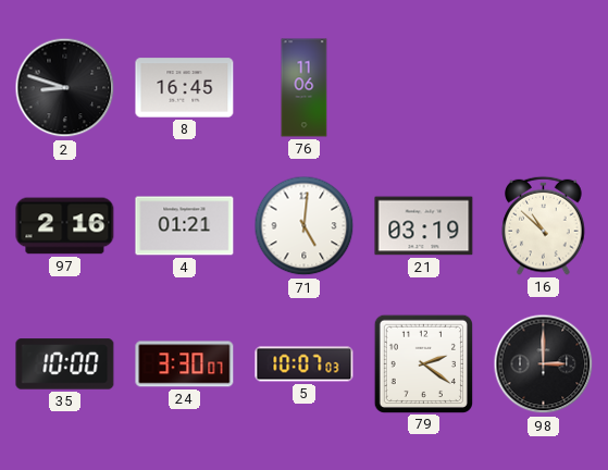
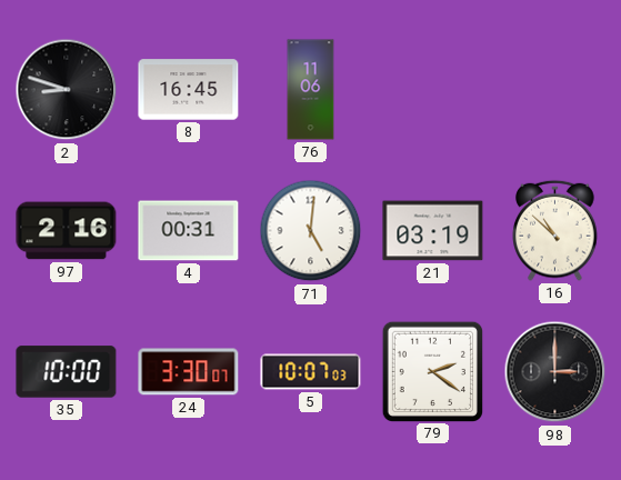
4: 01:21 -> 00:31 (189, 231)
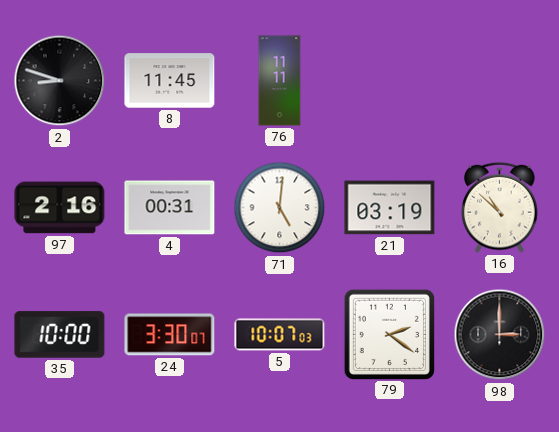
8: 16:45 -> 11:45 (170, 81)
76: 11:06 -> 11:11 (280, 81)
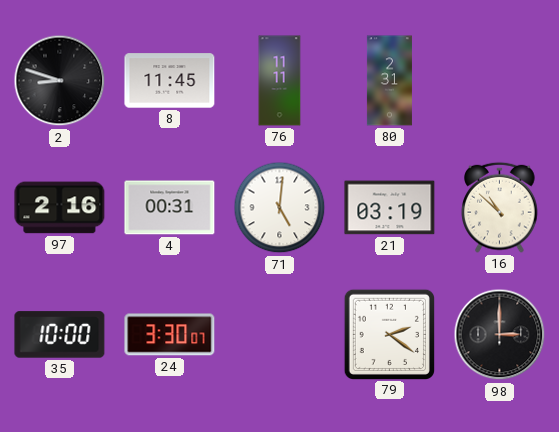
80: none -> 2:31 (389, 81)
5: 10:07 -> none (280, 335)
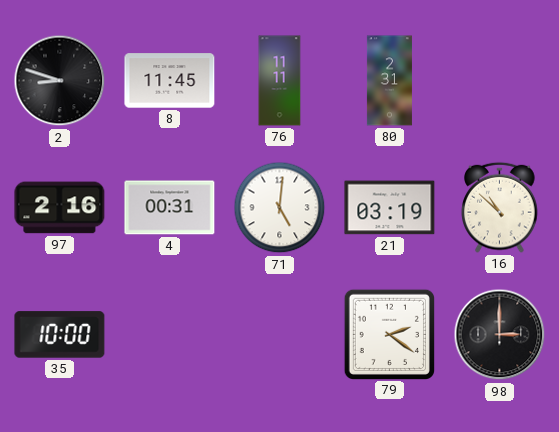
24: 3:30 -> none (170, 335)
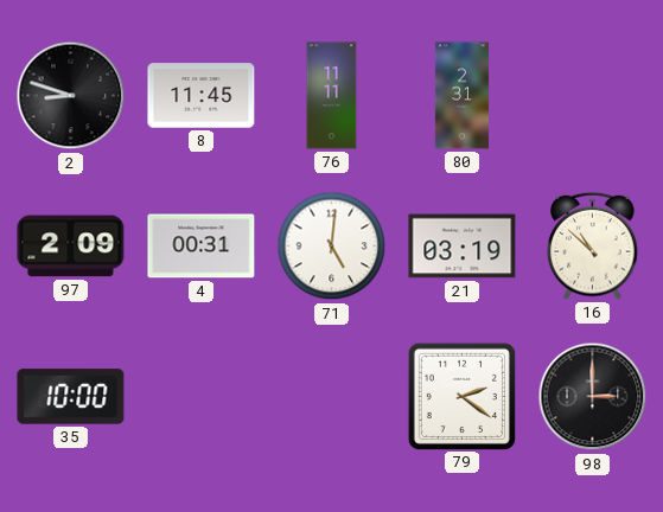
97: 2:16 -> 2:09 (71, 247)
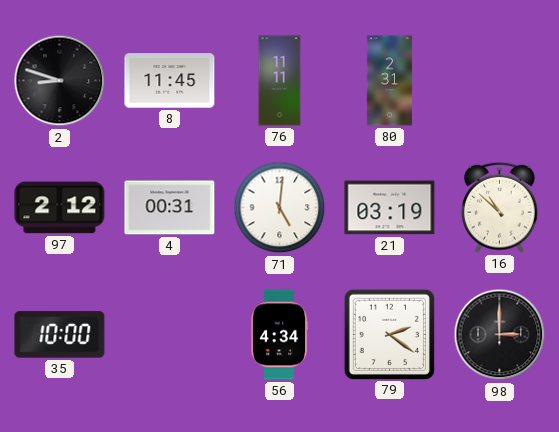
97: 2:09 -> 2:12 (60, 208)
56: none -> 4:34 (279, 335)
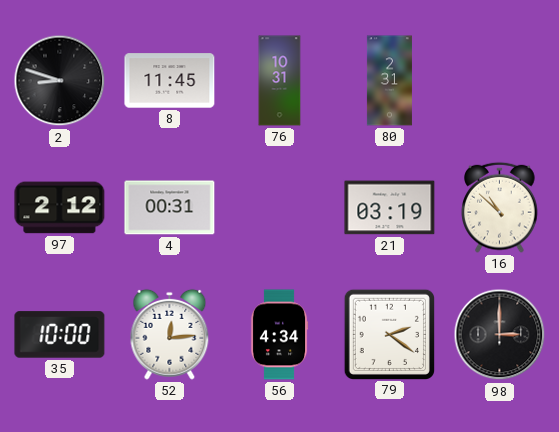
76: 11:11 -> 10:31 (280, 81)
71: 5:01 -> none (280, 208)
52: none -> 12:14 (170, 334)
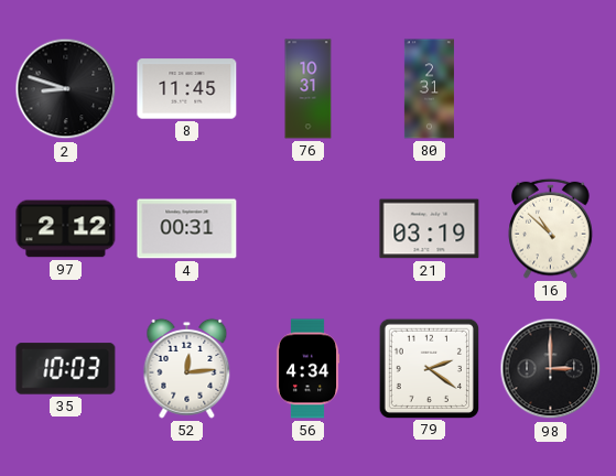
35: 10:00 -> 10:03 (66, 369)
